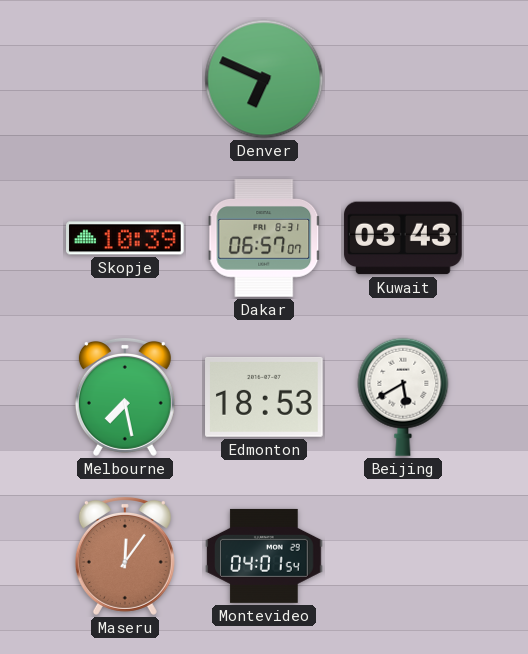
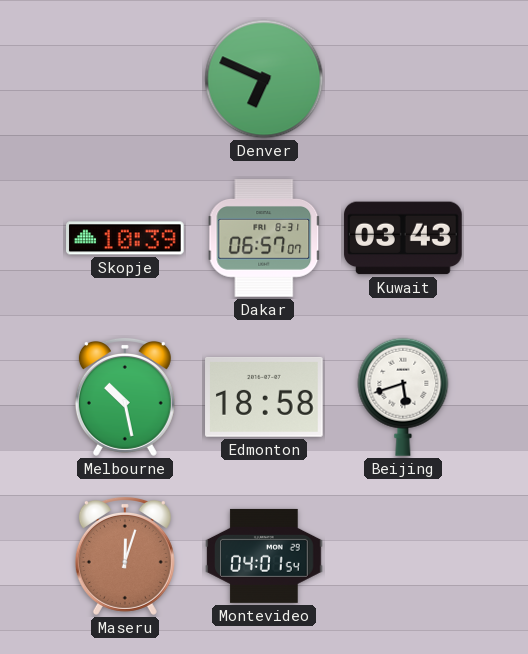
Melbourne: 7:28 -> 10:28 (125, 397)
Edmonton: 18:53 -> 18:58 (264, 397)
Beijing: 5:40 -> 5:42 (403, 397)
Maseru: 12:06 -> 12:03 (125, 556)
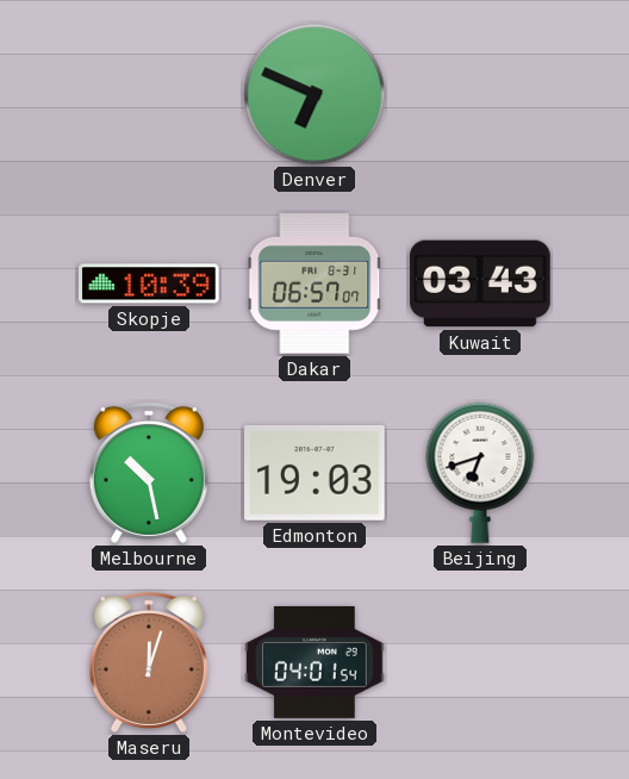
Edmonton: 18:58 -> 19:03 (314, 473)
Beijing: 5:42 -> 6:42 (480, 473)
